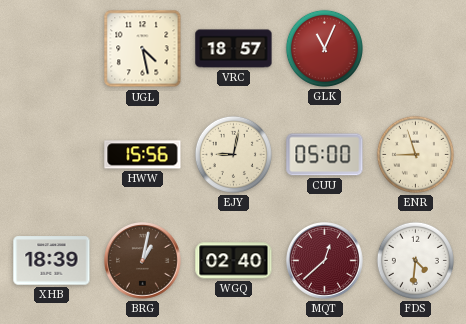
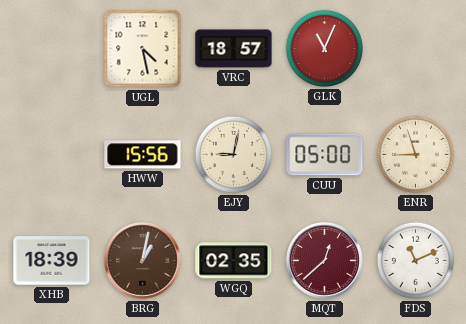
WGQ: 02:40 -> 02:35 (234, 261)
FDS: 4:31 -> 11:11 (415, 260)
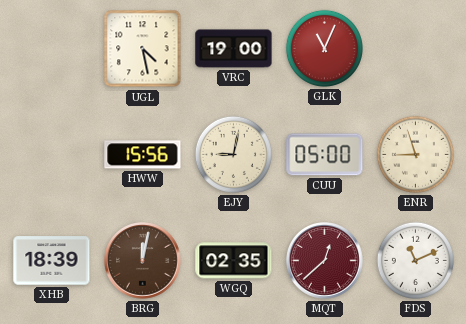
VRC: 18:57 -> 19:00 (234, 49)
BRG: 1:02 -> 12:02 (143, 261)
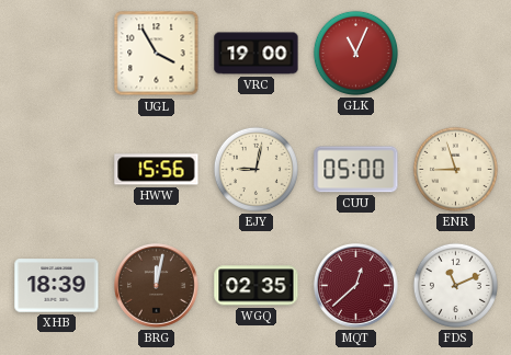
UGL: 4:28 -> 3:55 (157, 54)
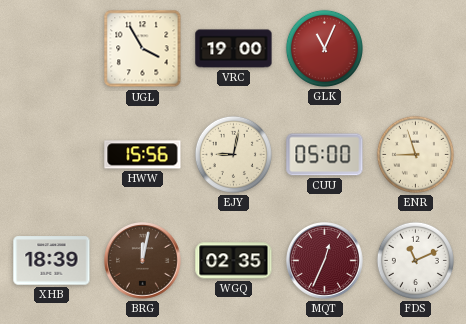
MQT: 12:38 -> 12:34 (325, 261)
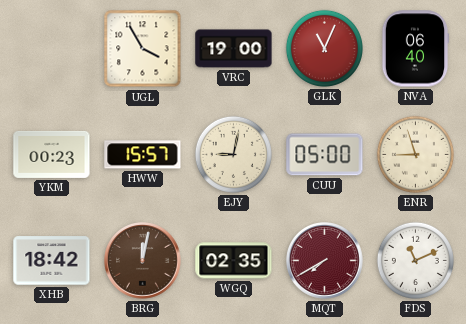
NVA: none -> 06:40 (415, 49)
YKM: none -> 00:23 (52, 154)
HWW: 15:56 -> 15:57 (143, 155)
XHB: 18:39 -> 18:42 (52, 261)
MQT: 12:34 -> 7:40 (325, 261)
